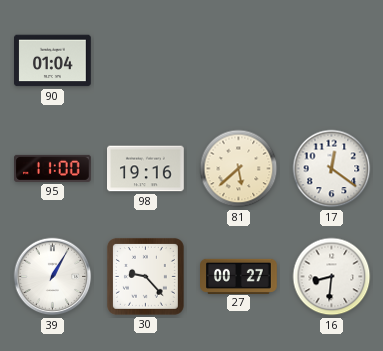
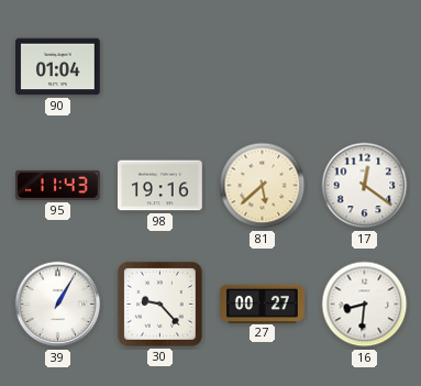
95: 11:00 -> 11:43 (58, 185)
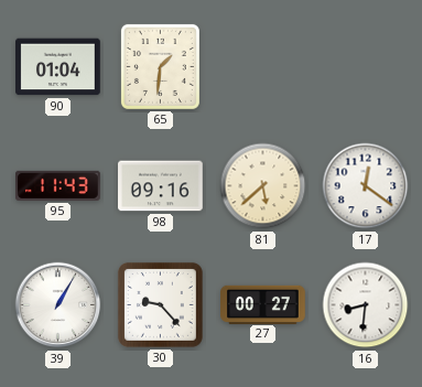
65: none -> 1:31 (160, 66)
98: 19:16 -> 09:16 (161, 186)
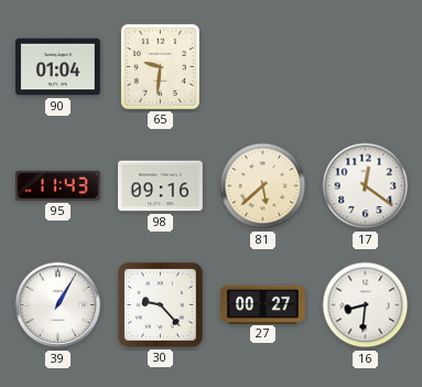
65: 1:31 -> 9:31 (160, 66)
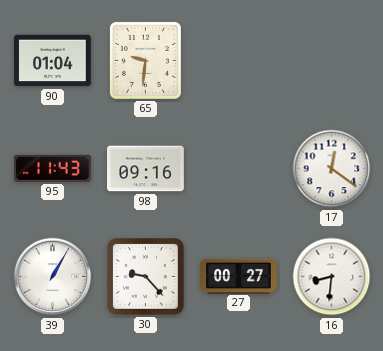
81: 5:38 -> none (263, 186)
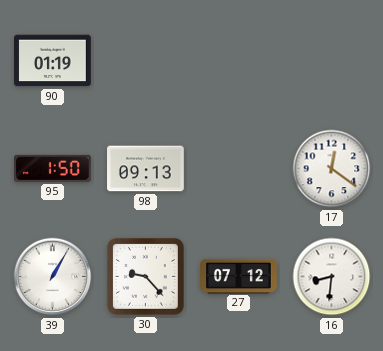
90: 01:04 -> 01:19 (53, 61)
65: 9:31 -> none (145, 60)
95: 11:43 -> 1:50 (53, 168)
98: 09:16 -> 09:13 (146, 169)
27: 00:27 -> 07:12 (239, 276)
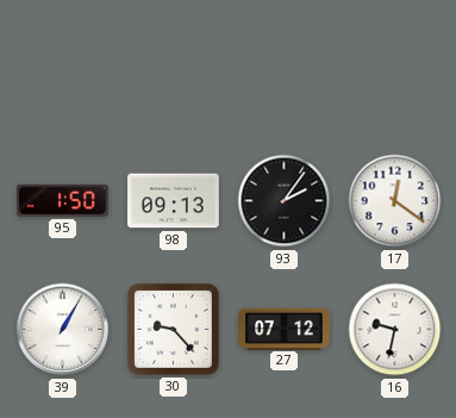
90: 01:19 -> none (53, 61)
93: none -> 2:06 (285, 201)
16: 8:31 -> 9:32 (395, 330)
